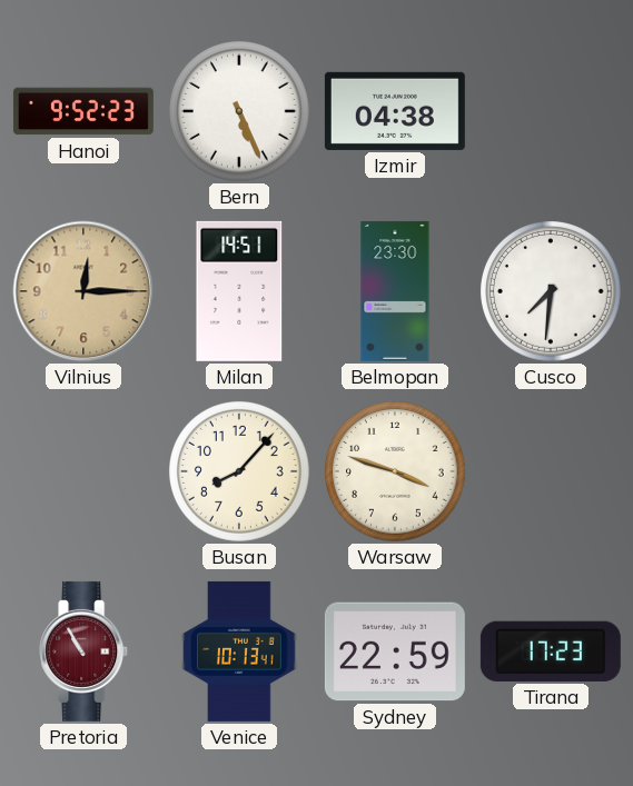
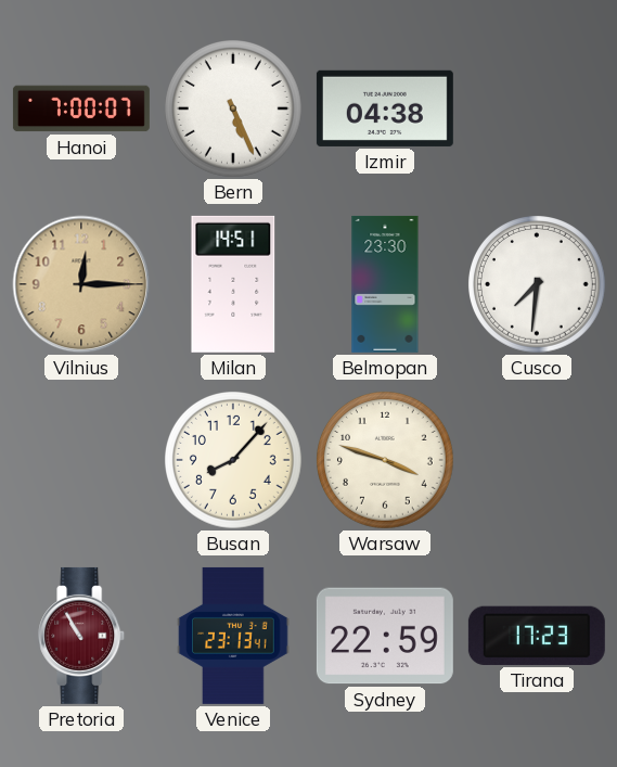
Hanoi: 9:52 -> 7:00 (81, 108)
Venice: 10:13 -> 23:13 (233, 636)
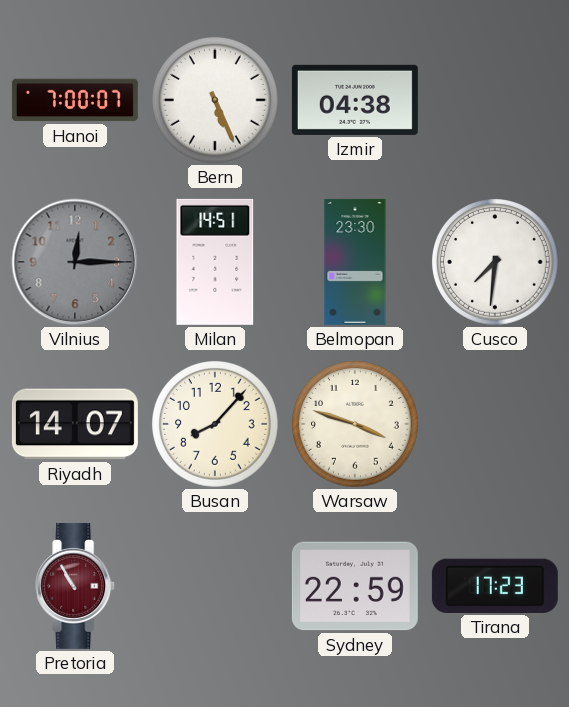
Vilnius dial: champagne -> grey (75, 262)
Riyadh: none -> 14:07 (75, 424)
Venice: 23:13 -> none (233, 636)
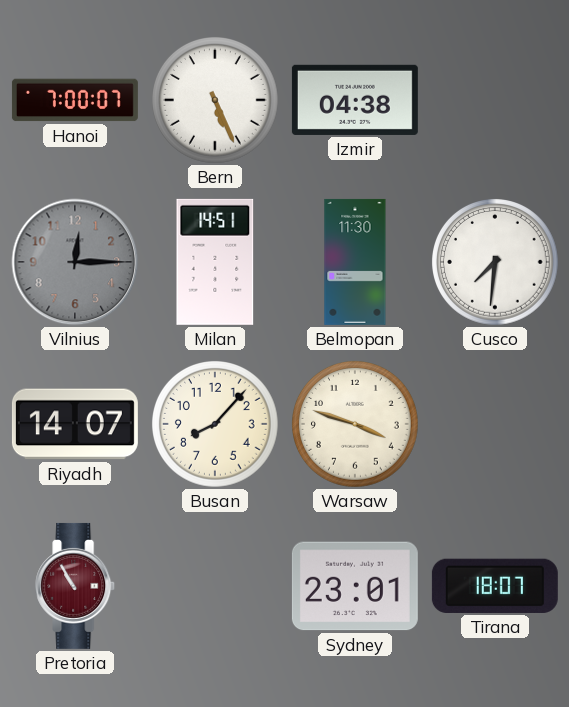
Belmopan: 23:30 -> 11:30 (355, 262)
Sydney: 22:59 -> 23:01 (355, 586)
Tirana: 17:23 -> 18:07 (495, 586)
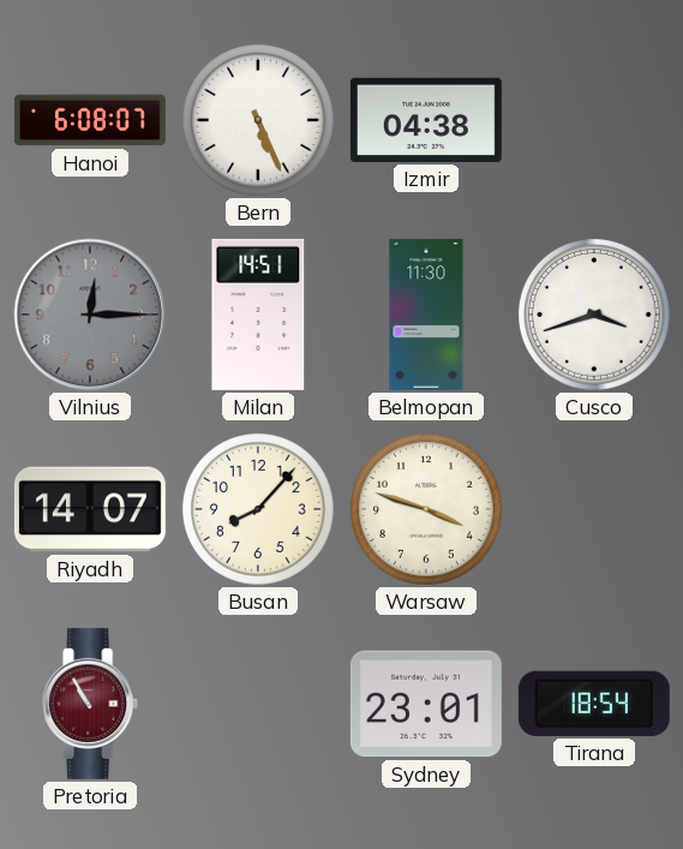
Hanoi: 7:00 -> 6:08 (90, 120)
Cusco: 7:31 -> 3:42 (595, 316)
Tirana: 18:07 -> 18:54 (594, 704)
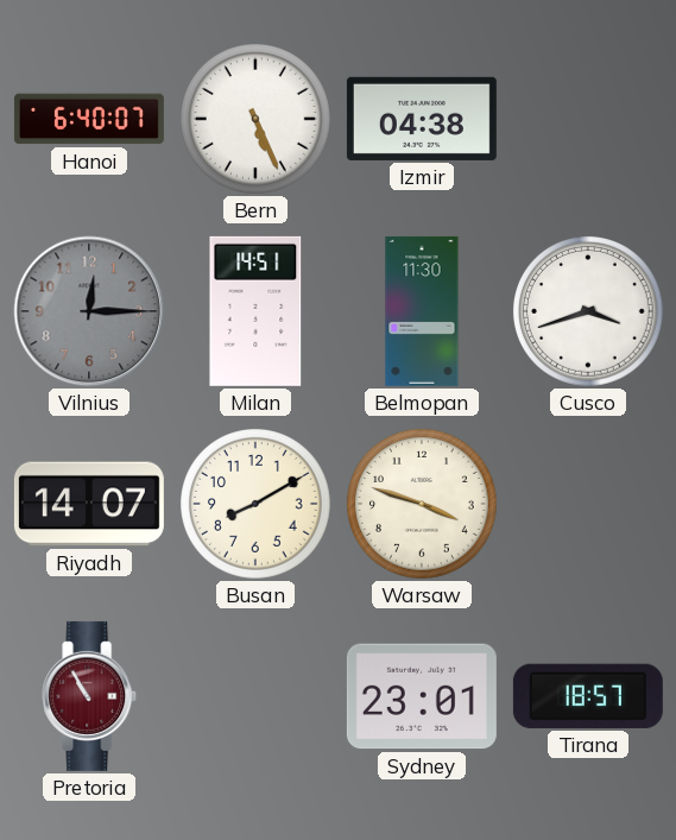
Hanoi: 6:08 -> 6:40 (89, 119)
Busan: 8:07 -> 8:10 (257, 505)
Tirana: 18:54 -> 18:57 (588, 696)
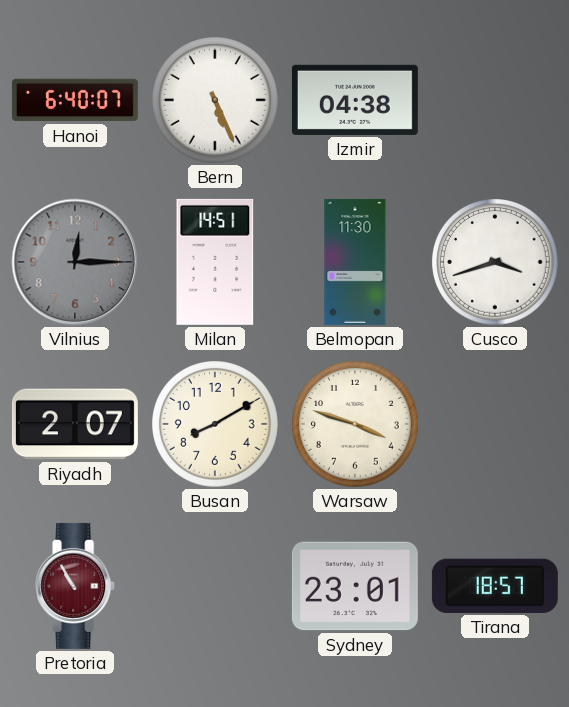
Riyadh: 14:07 -> 2:07 (75, 424)
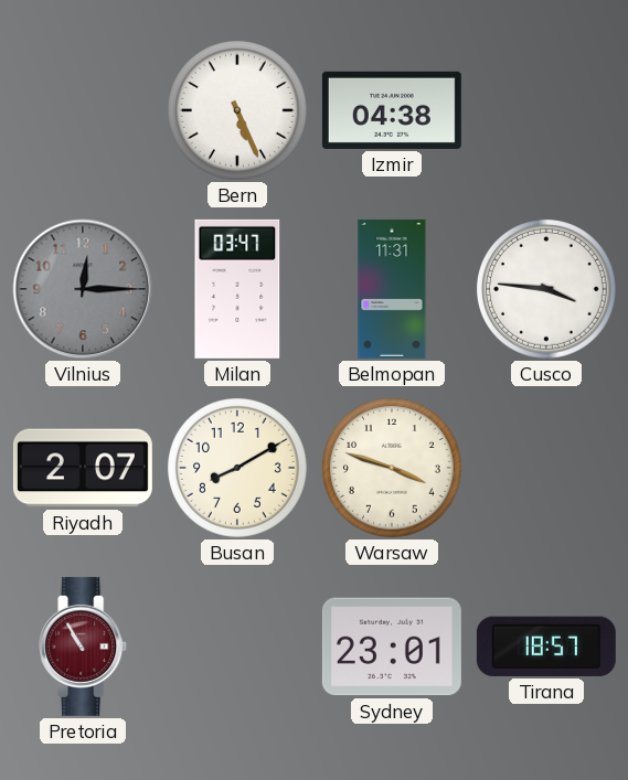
Hanoi: 6:40 -> none (75, 100)
Milan: 14:51 -> 03:47 (237, 289)
Belmopan: 11:30 -> 11:31 (392, 289)
Cusco: 3:42 -> 3:46 (547, 290)
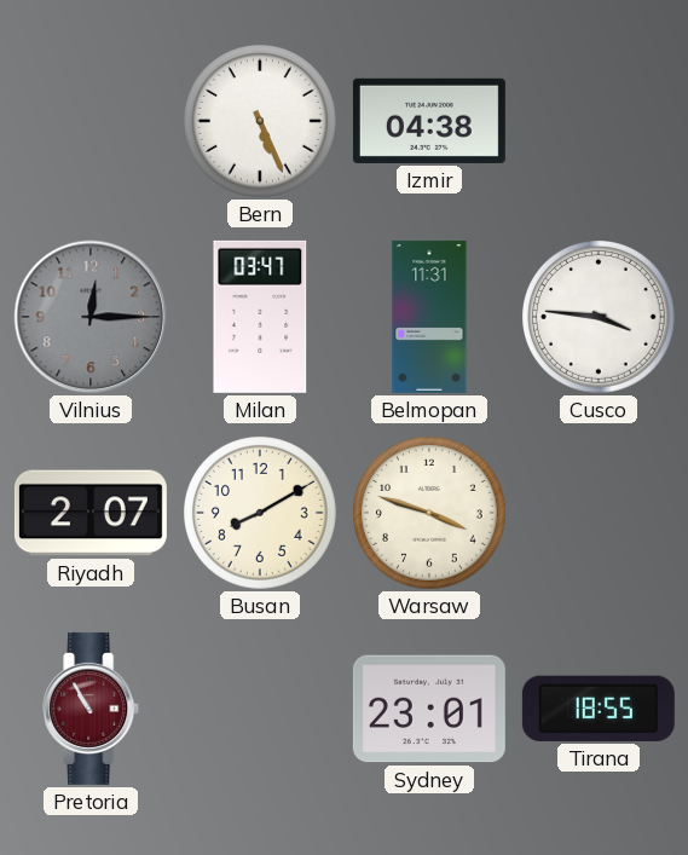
Tirana: 18:57 -> 18:55 (599, 709)
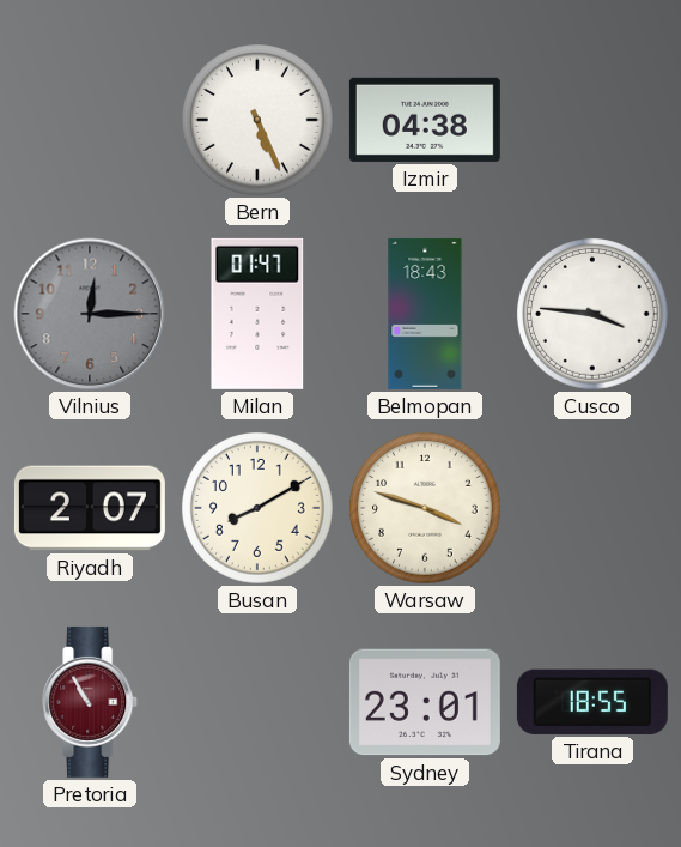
Milan: 03:47 -> 01:47 (257, 314)
Belmopan: 11:31 -> 18:43 (425, 314)
